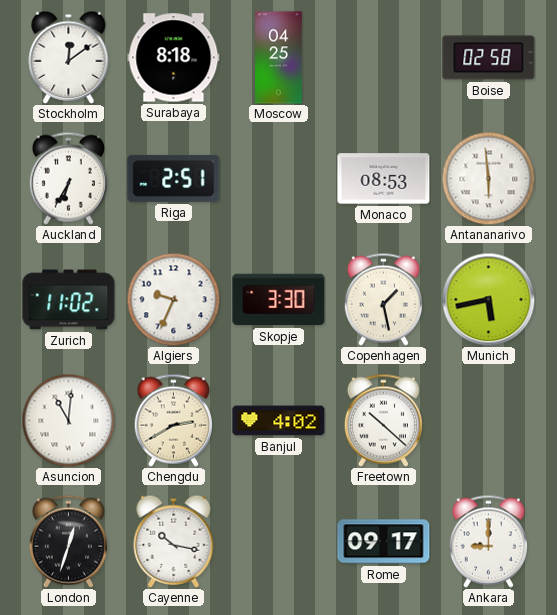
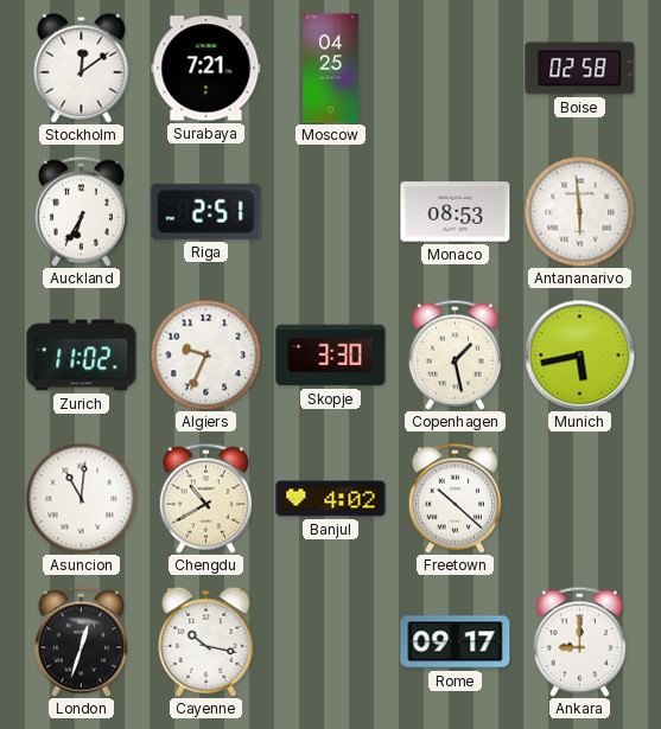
Surabaya: 8:18 -> 7:21 (206, 69)
Chengdu: 2:40 -> 10:40 (205, 498)
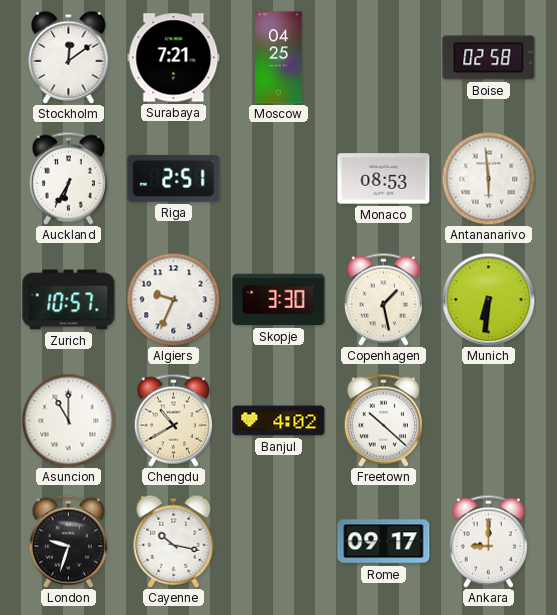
Zurich: 11:02 -> 10:57 (69, 300)
Munich: 5:43 -> 6:31 (488, 299)
Asuncion: 11:01 -> 11:00 (68, 420)
London: 12:33 -> 9:33 (68, 541)
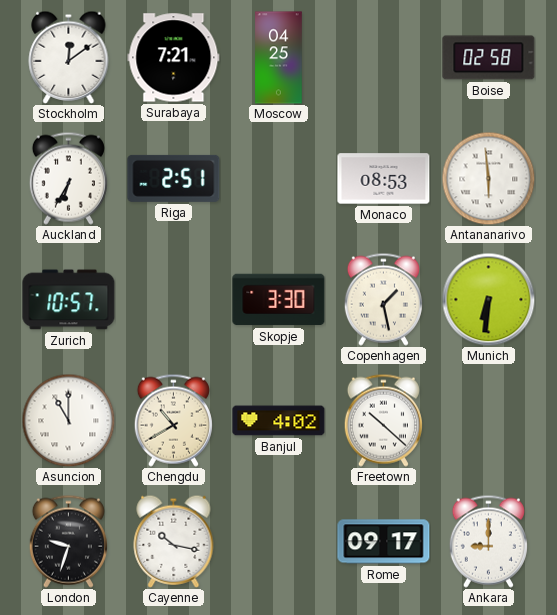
Algiers: 9:34 -> none (173, 299)
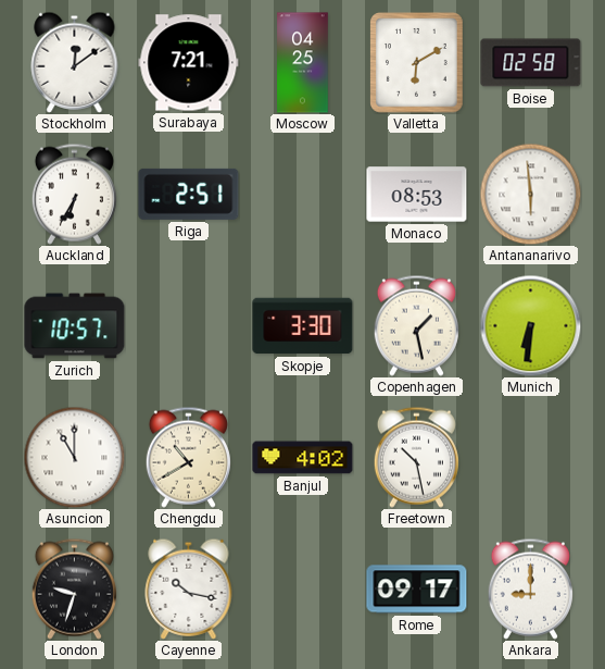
Valletta: none -> 6:10 (417, 63)
Freetown: 10:22 -> 10:28 (416, 457)
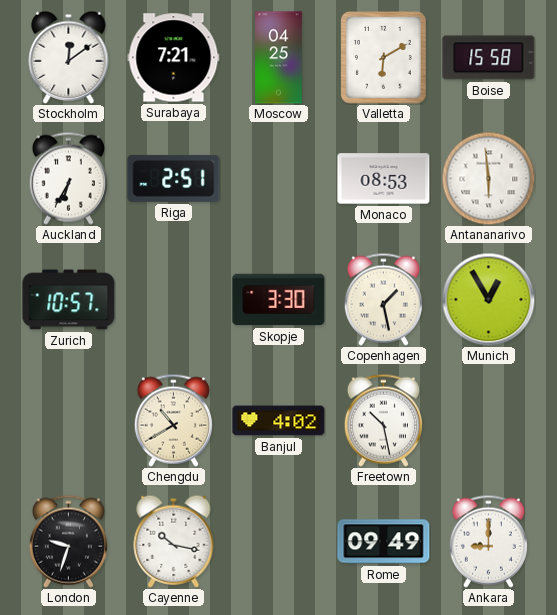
Boise: 02:58 -> 15:58 (489, 58)
Munich: 6:31 -> 12:55 (488, 299)
Asuncion: 11:00 -> none (74, 457)
Rome: 09:17 -> 09:49 (384, 542)
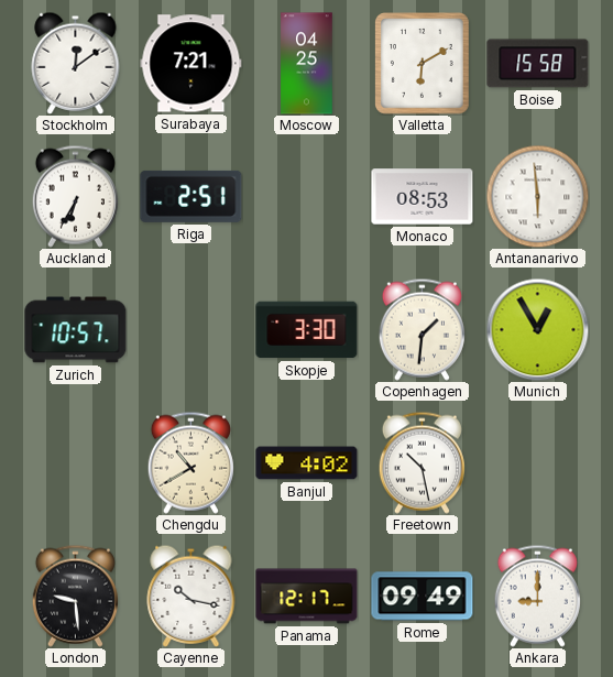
Copenhagen: 1:28 -> 1:31 (422, 329)
London: 9:33 -> 9:29 (75, 596)
Panama: none -> 12:17 (307, 597)
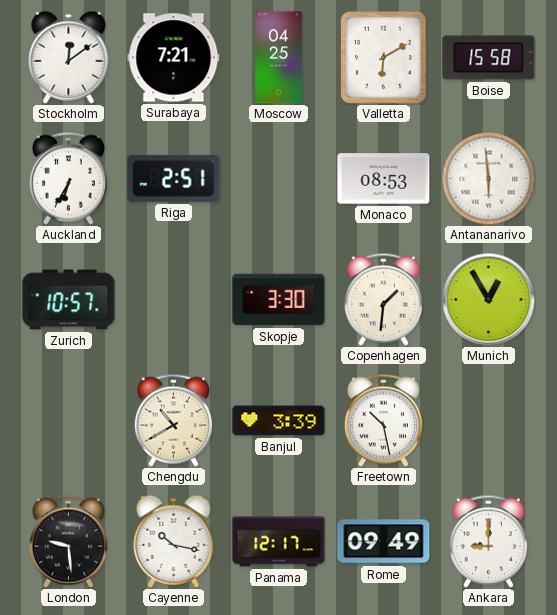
Banjul: 4:02 -> 3:39 (279, 421)
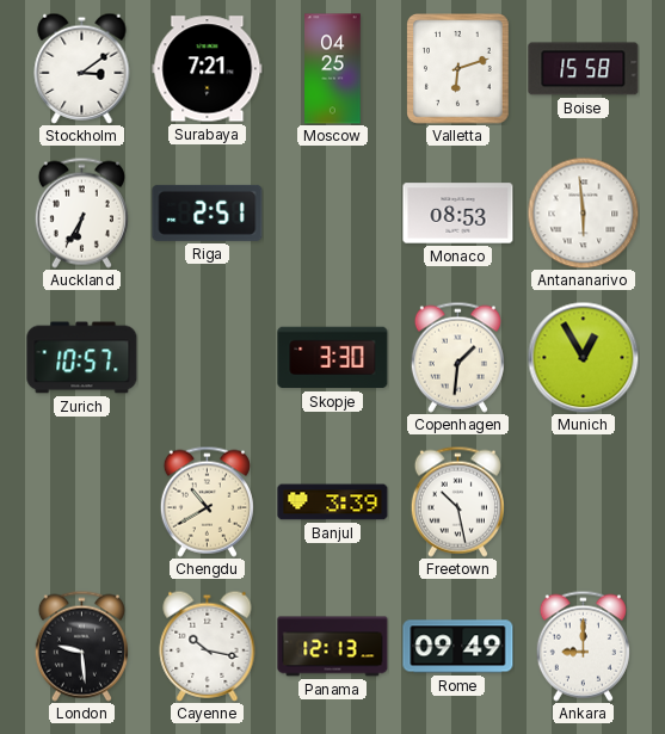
Stockholm: 12:09 -> 3:09 (82, 68)
Valletta: 6:10 -> 6:12 (458, 69)
Panama: 12:17 -> 12:13 (333, 647)
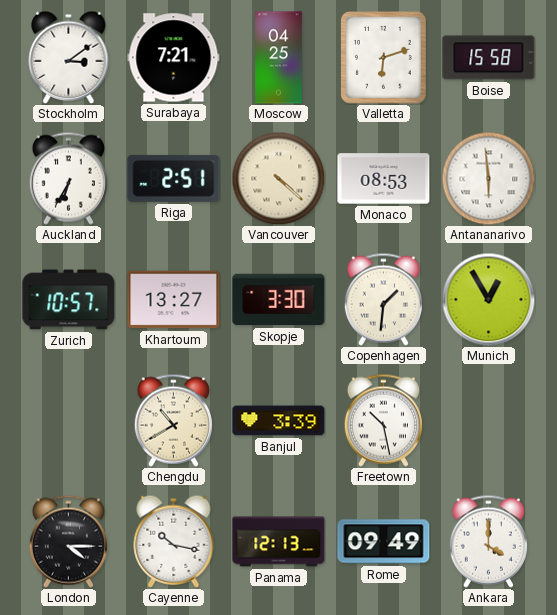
Vancouver: none -> 4:22 (278, 178)
Khartoum: none -> 13:27 (174, 300)
London: 9:29 -> 4:15 (68, 541)
Ankara: 9:00 -> 4:00 (488, 541)
